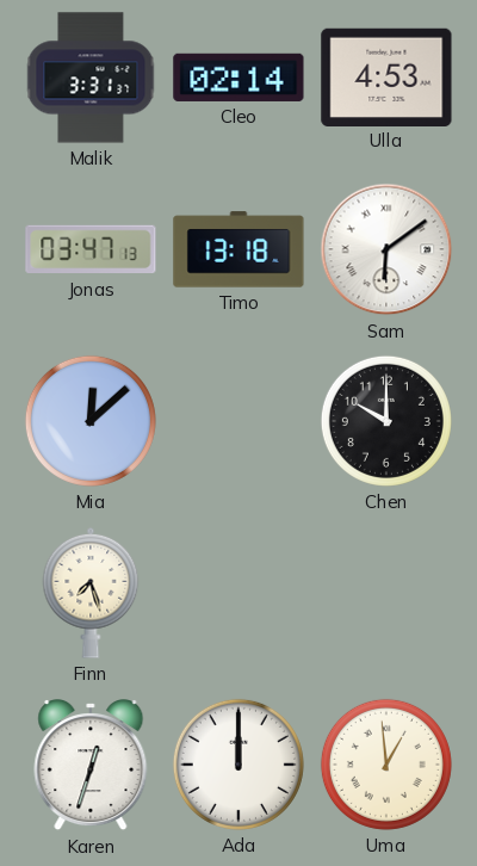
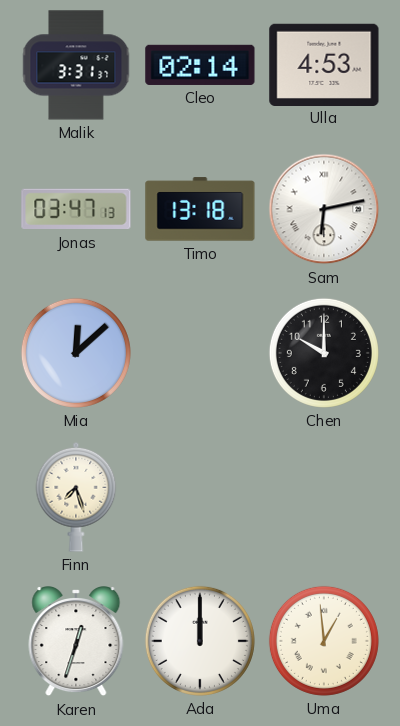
Sam: 6:09 -> 6:13 (324, 209)
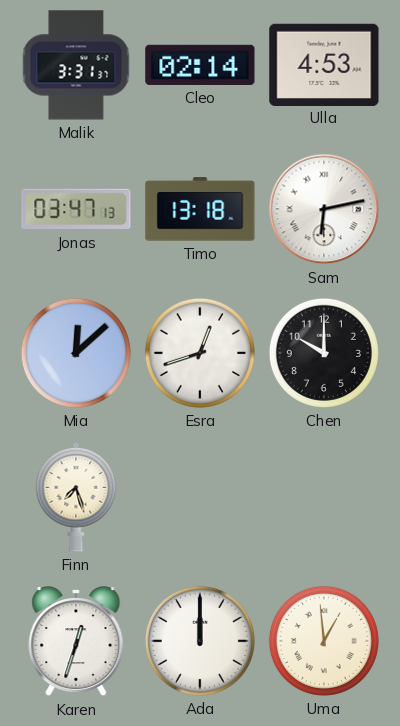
Esra: none -> 12:42 (200, 353)
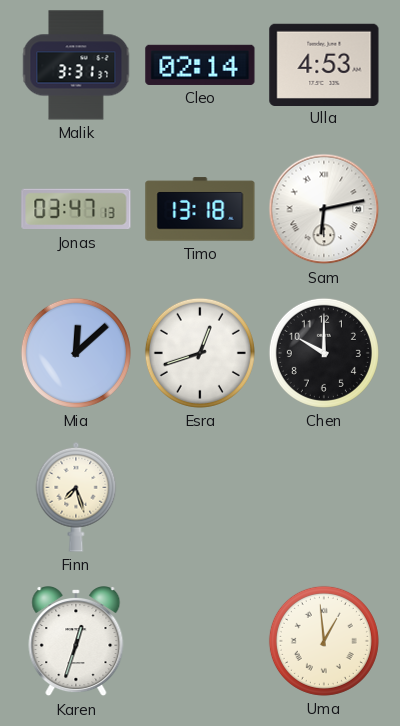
Ada: 12:00 -> none (200, 641)
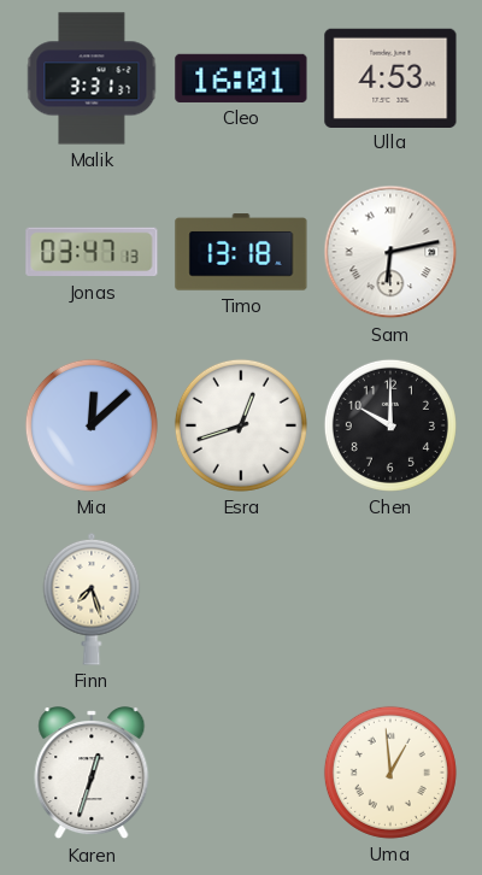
Cleo: 02:14 -> 16:01 (241, 78)
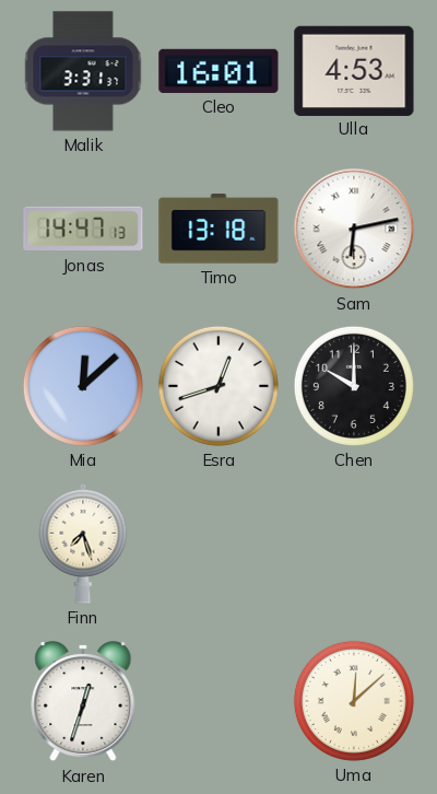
Jonas: 03:47 -> 14:47 (83, 229)
Uma: 12:59 -> 12:08 (354, 701)
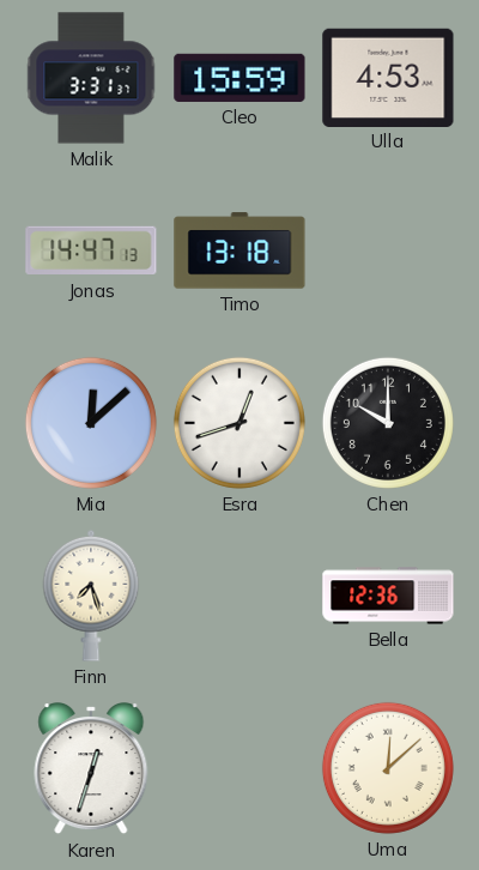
Cleo: 16:01 -> 15:59 (239, 78)
Sam: 6:13 -> none (354, 229)
Bella: none -> 12:36 (388, 596)
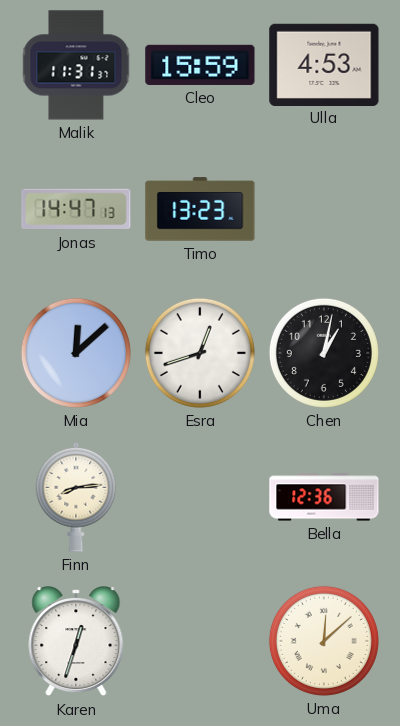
Malik: 3:31 -> 11:31 (76, 65)
Timo: 13:18 -> 13:23 (200, 209)
Chen: 10:00 -> 1:02 (324, 353)
Finn: 7:27 -> 8:14 (76, 497)
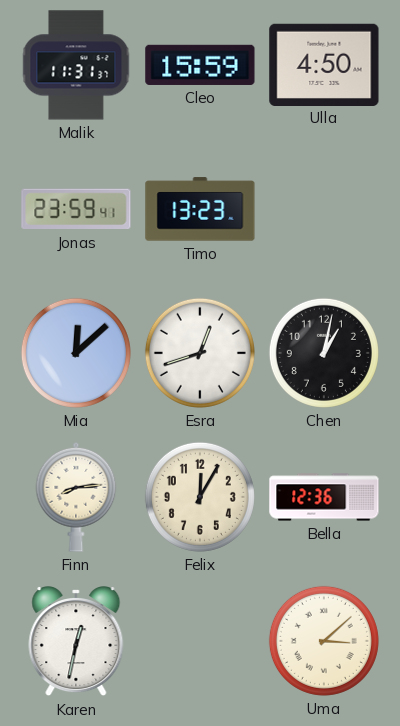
Ulla: 4:53 -> 4:50 (324, 64)
Jonas: 14:47 -> 23:59 (76, 209)
Felix: none -> 12:05 (200, 497)
Karen: 12:33 -> 12:32 (76, 642)
Uma: 12:08 -> 3:08 (324, 641)
